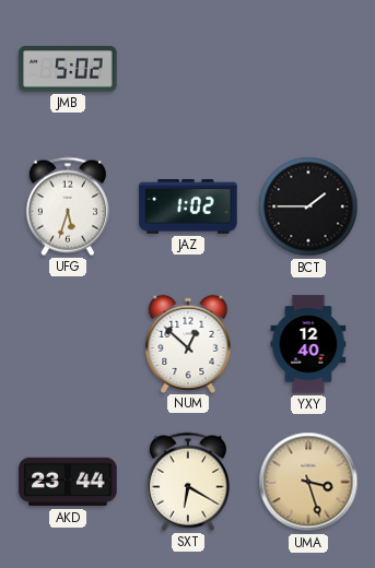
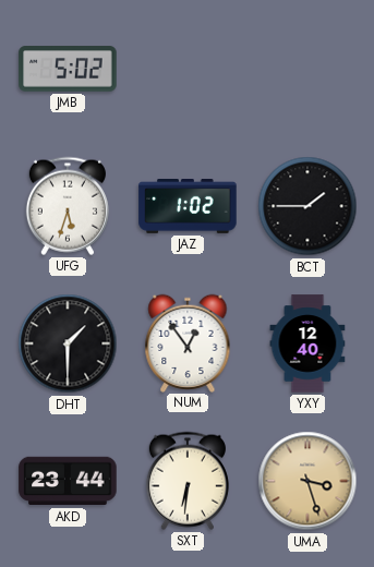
DHT: none -> 1:30 (68, 343)
NUM: 12:52 -> 12:54 (188, 342)
SXT: 6:20 -> 6:31 (188, 481)
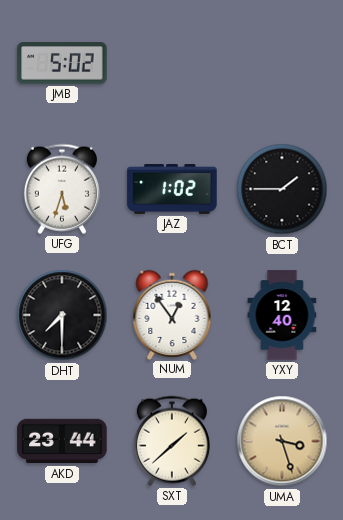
DHT: 1:30 -> 7:30 (62, 315)
SXT: 6:31 -> 1:38 (172, 441)
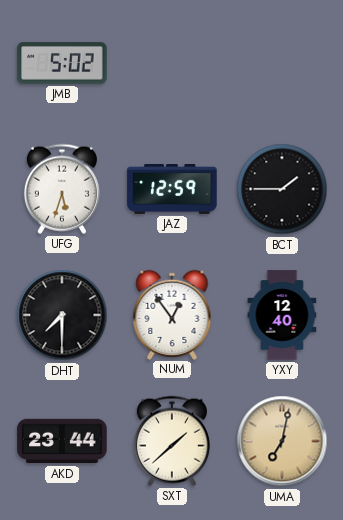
JAZ: 1:02 -> 12:59 (172, 190)
UMA: 3:27 -> 7:02 (282, 441)
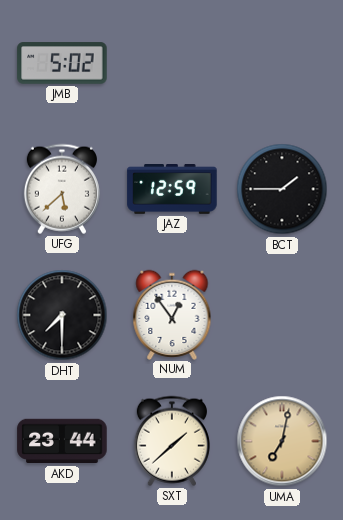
UFG: 5:33 -> 5:38 (62, 189)
YXY: 12:40 -> none (282, 315)
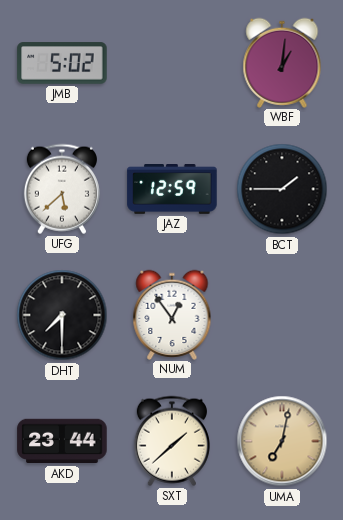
WBF: none -> 1:01 (282, 62)
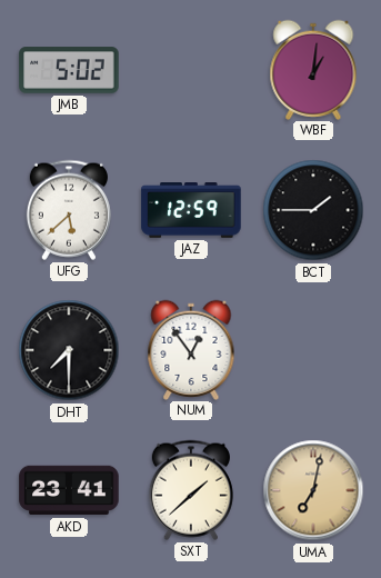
AKD: 23:44 -> 23:41 (69, 490)
